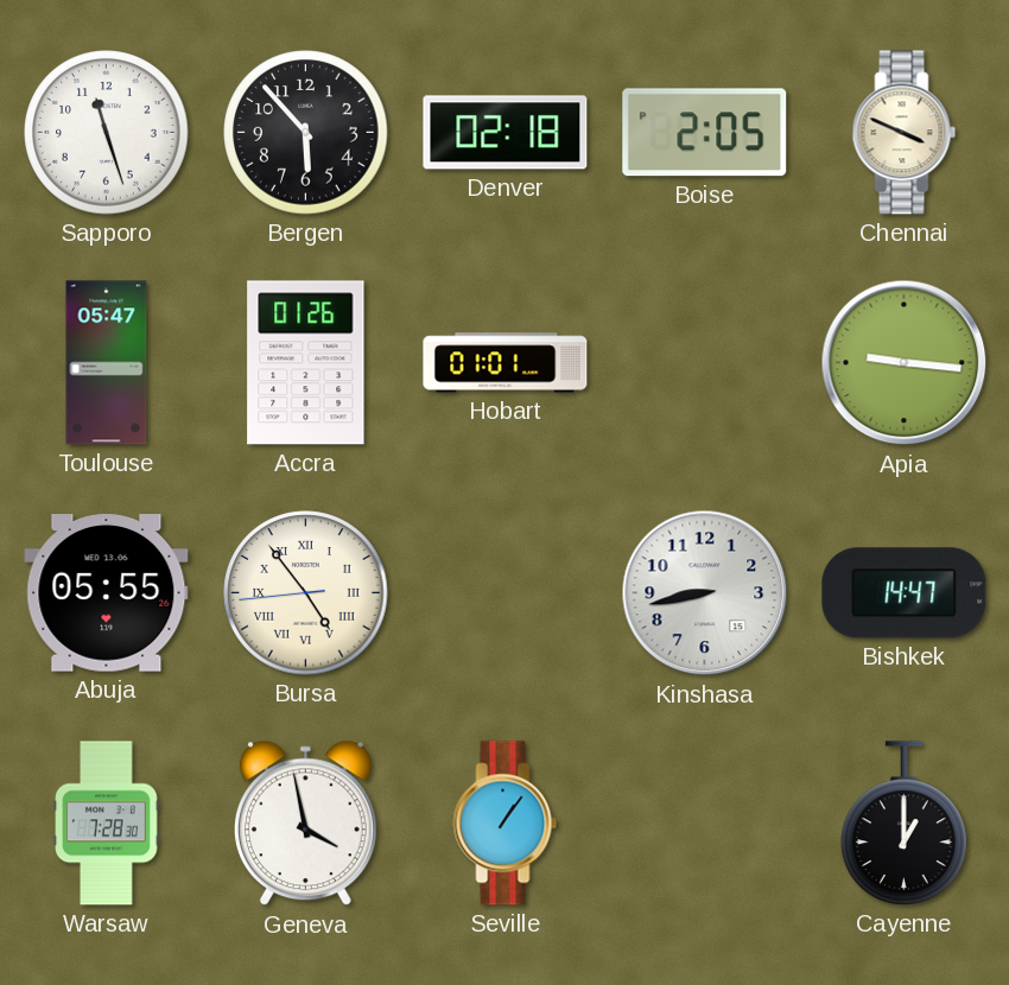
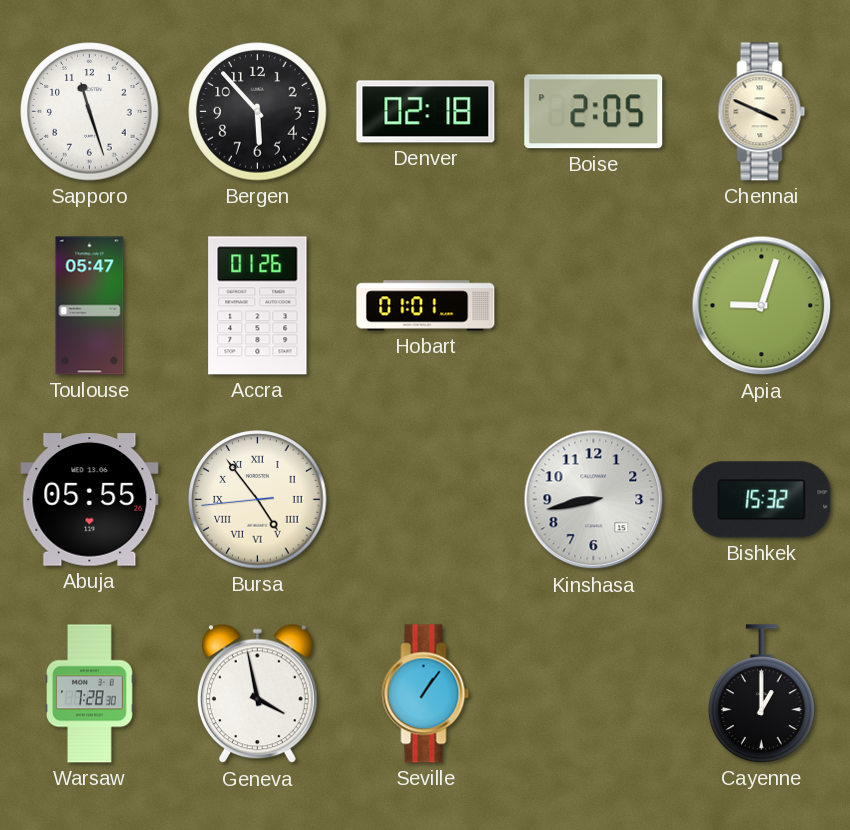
Apia: 9:16 -> 9:03 (762, 306)
Bishkek: 14:47 -> 15:32 (762, 500)
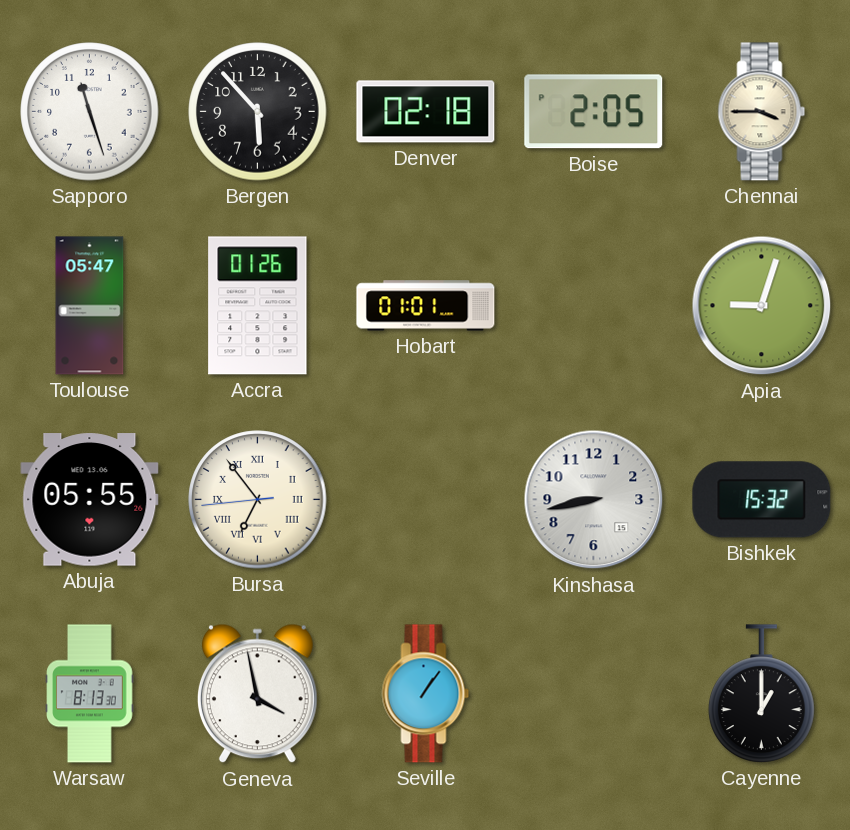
Chennai: 3:49 -> 3:45 (762, 112)
Bursa: 4:53 -> 6:53 (258, 500)
Warsaw: 7:28 -> 8:13 (90, 694)
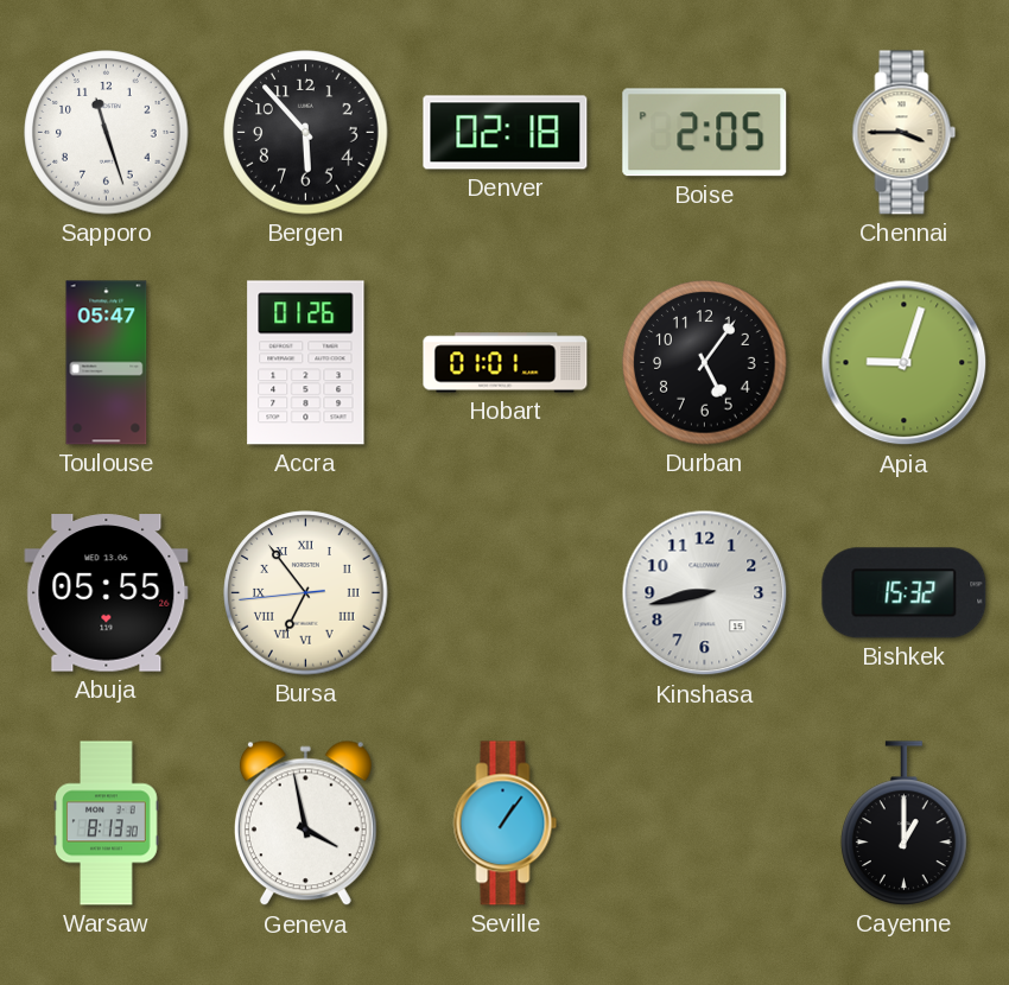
Durban: none -> 5:06 (705, 363)
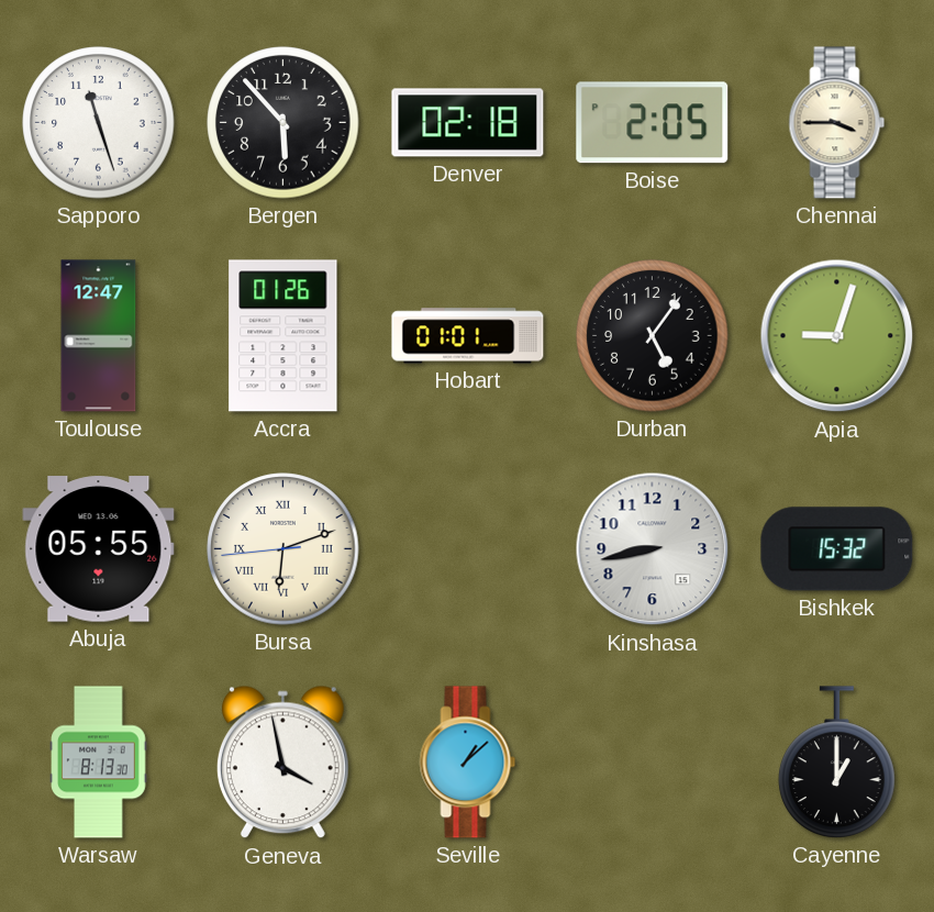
Toulouse: 05:47 -> 12:47 (99, 336)
Bursa: 6:53 -> 6:11 (283, 549)
Seville: 1:06 -> 1:08 (468, 763)
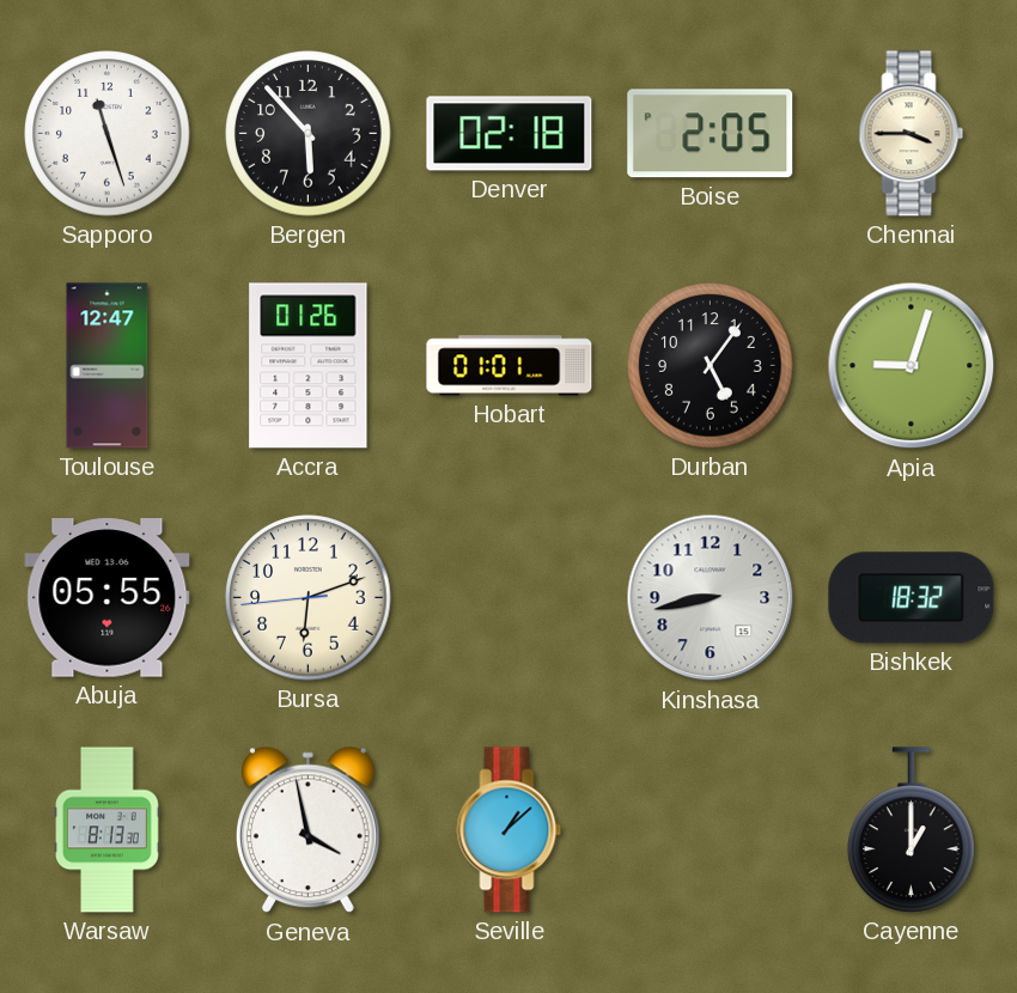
Bursa numerals: Roman -> Arabic (309, 598)
Bishkek: 15:32 -> 18:32 (912, 598)
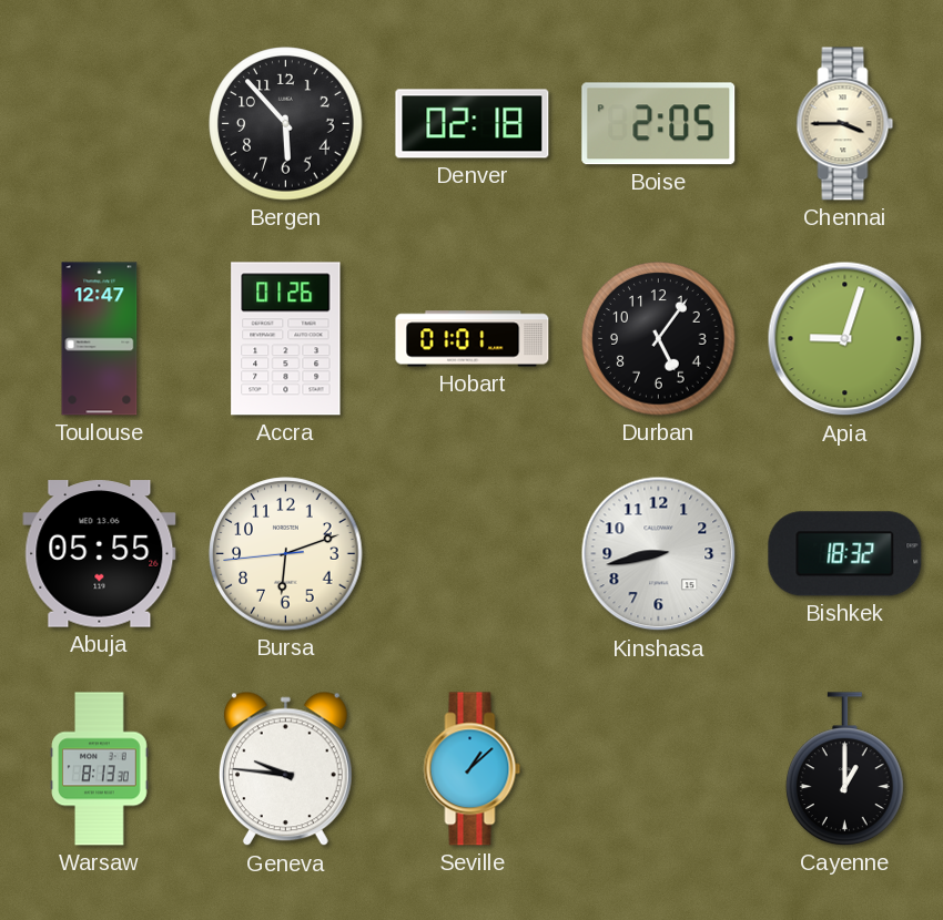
Sapporo: 11:27 -> none (108, 134)
Geneva: 3:58 -> 9:46 (285, 769)
